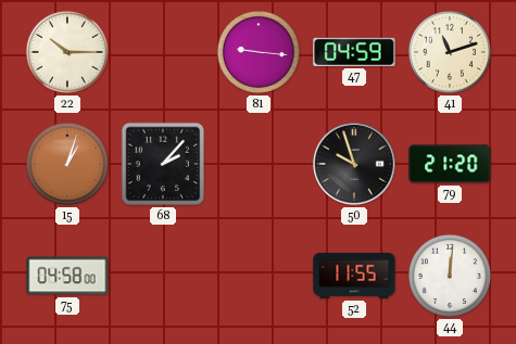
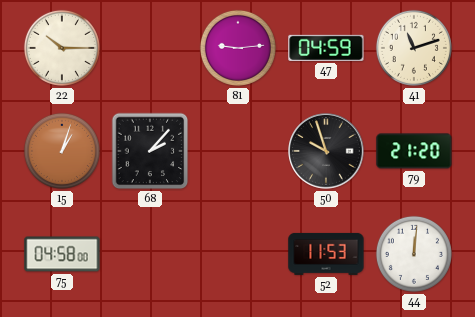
81: 9:16 -> 9:14 (238, 48)
52: 11:55 -> 11:53 (326, 254)
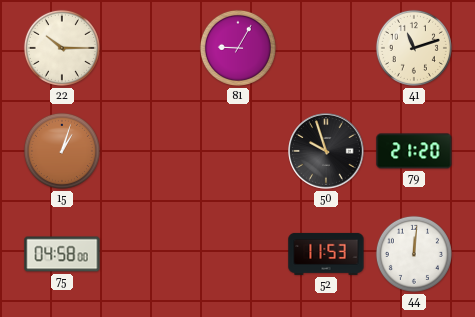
81: 9:14 -> 9:05 (238, 48)
47: 04:59 -> none (326, 48)
68: 2:07 -> none (150, 151)
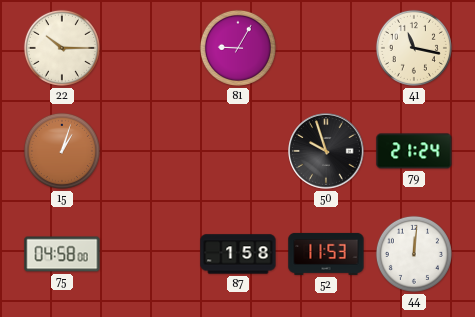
41: 11:12 -> 11:17 (414, 48)
79: 21:20 -> 21:24 (414, 151)
87: none -> 1:58 (238, 254)
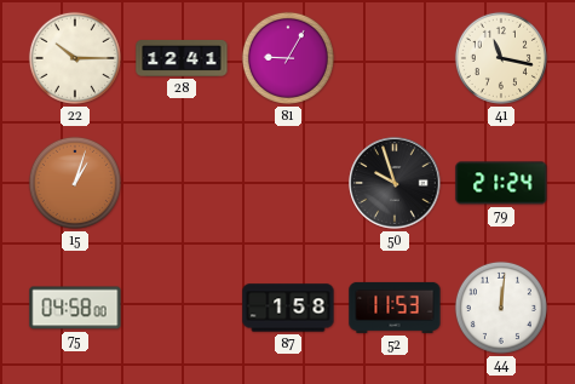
28: none -> 12:41 (182, 58)
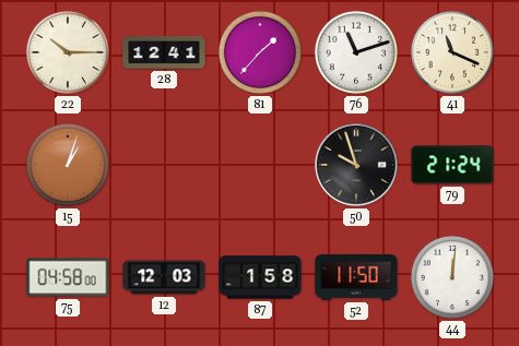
81: 9:05 -> 1:37 (260, 52)
76: none -> 11:12 (356, 52)
41: 11:17 -> 11:19 (452, 52)
12: none -> 12:03 (164, 277)
52: 11:53 -> 11:50 (356, 277)
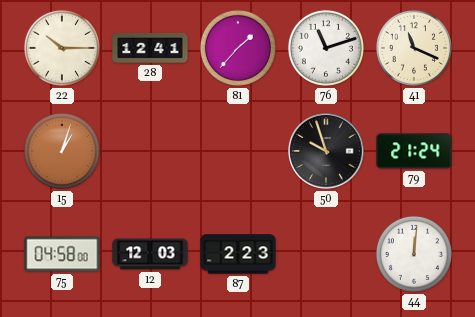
87: 1:58 -> 2:23 (238, 254)
52: 11:50 -> none (356, 277)
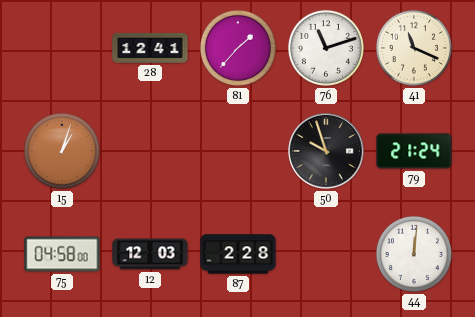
22: 10:15 -> none (62, 48)
87: 2:23 -> 2:28 (238, 254)
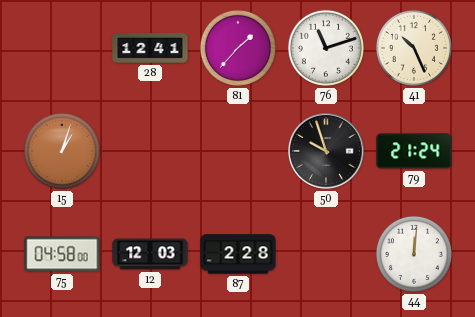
41: 11:19 -> 10:26 (414, 48)
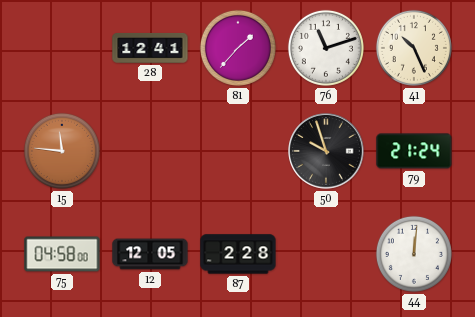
15: 1:03 -> 11:46 (62, 151)
12: 12:03 -> 12:05 (150, 254)
